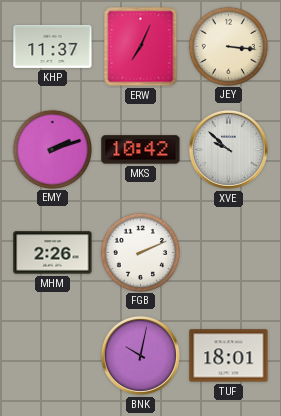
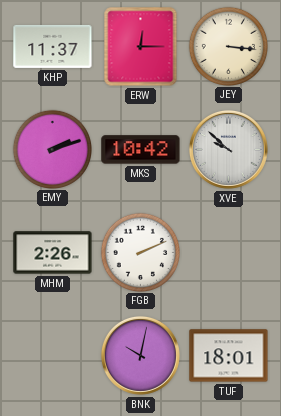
ERW: 7:04 -> 12:15 (141, 47)
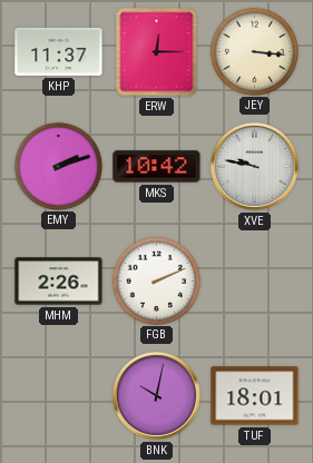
XVE: 9:52 -> 9:47 (254, 166)
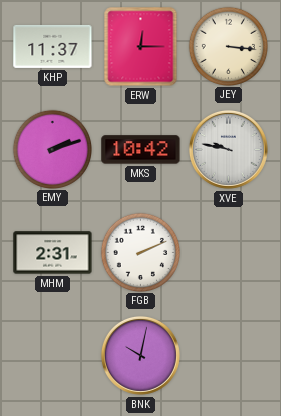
MHM: 2:26 -> 2:31 (53, 253)
TUF: 18:01 -> none (255, 396)
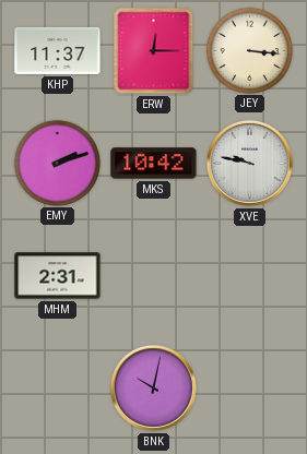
FGB: 2:11 -> none (140, 252)
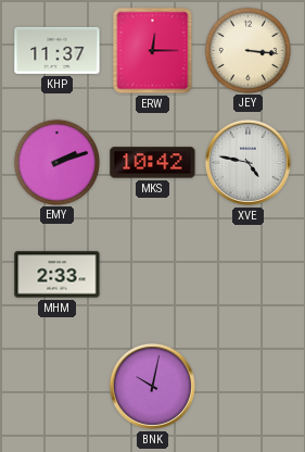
XVE: 9:47 -> 4:47 (247, 162)
MHM: 2:31 -> 2:33 (58, 275)
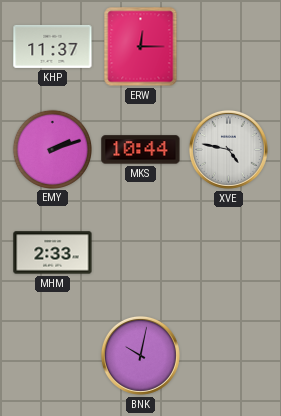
JEY: 3:16 -> none (247, 50)
MKS: 10:42 -> 10:44 (141, 150)
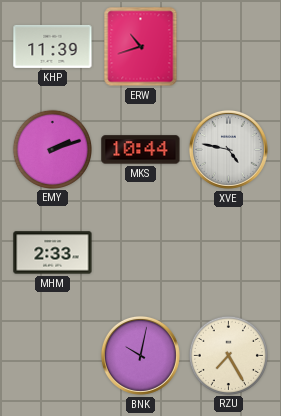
KHP: 11:37 -> 11:39 (53, 46)
ERW: 12:15 -> 10:42 (141, 47)
RZU: none -> 7:25 (228, 355)
